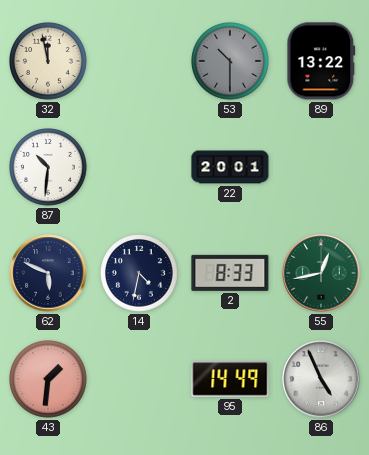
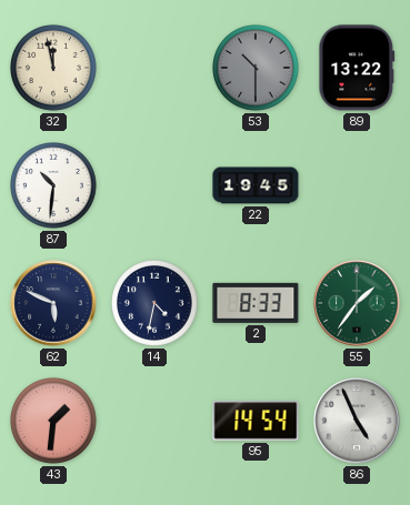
22: 20:01 -> 19:45 (256, 185)
55: 12:43 -> 1:36 (357, 303)
95: 14:49 -> 14:54 (256, 421)
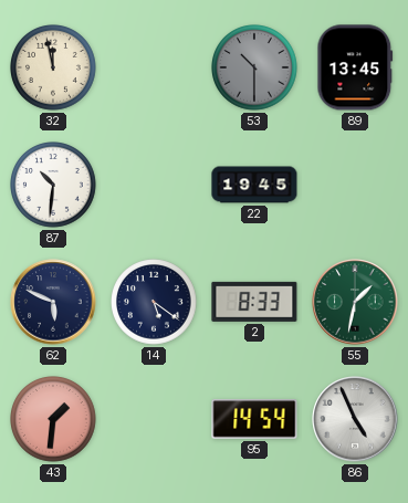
89: 13:22 -> 13:45 (355, 67)
14: 4:32 -> 5:21 (155, 303)
55: 1:36 -> 1:32 (355, 302)
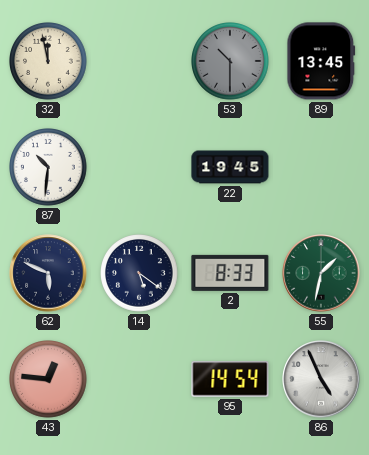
43: 1:31 -> 12:46 (49, 380)
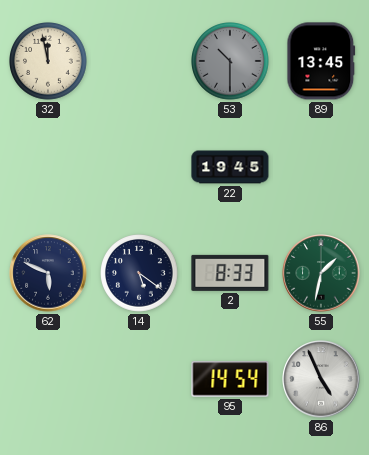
87: 10:31 -> none (49, 168)
43: 12:46 -> none (49, 380)
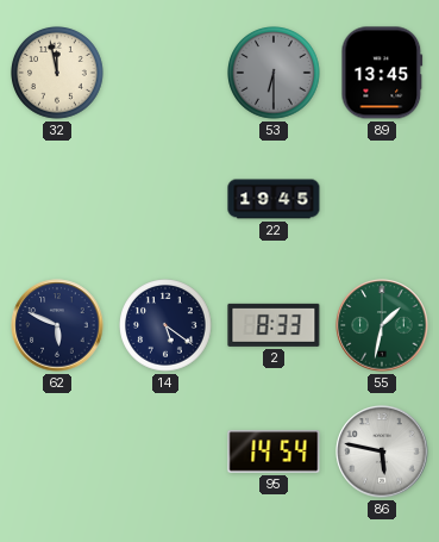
53: 10:30 -> 6:30 (275, 74)
86: 4:56 -> 5:47 (382, 451)
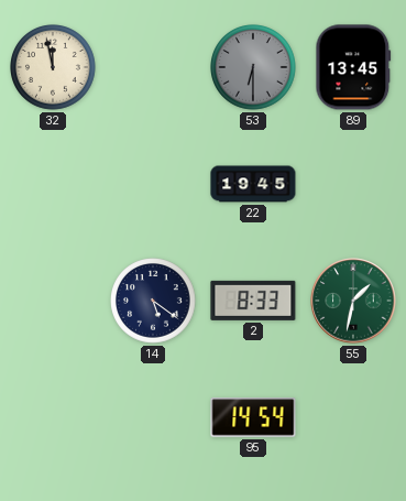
62: 5:49 -> none (57, 325)
86: 5:47 -> none (382, 451)
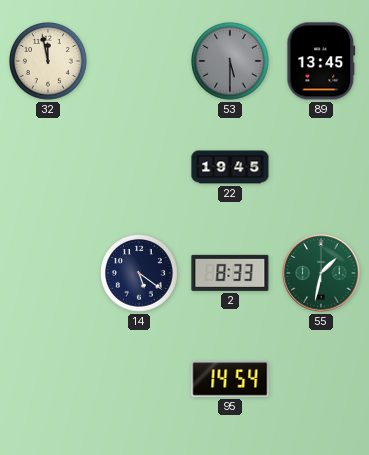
53: 6:30 -> 5:30 (231, 62)
